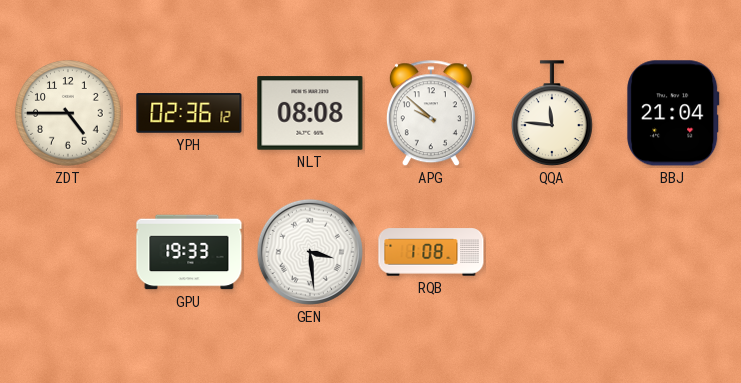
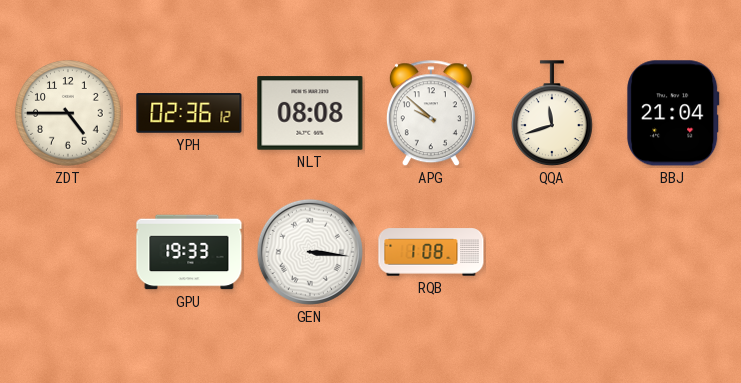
QQA: 11:46 -> 11:42 (553, 114)
GEN: 3:29 -> 3:16 (310, 252)
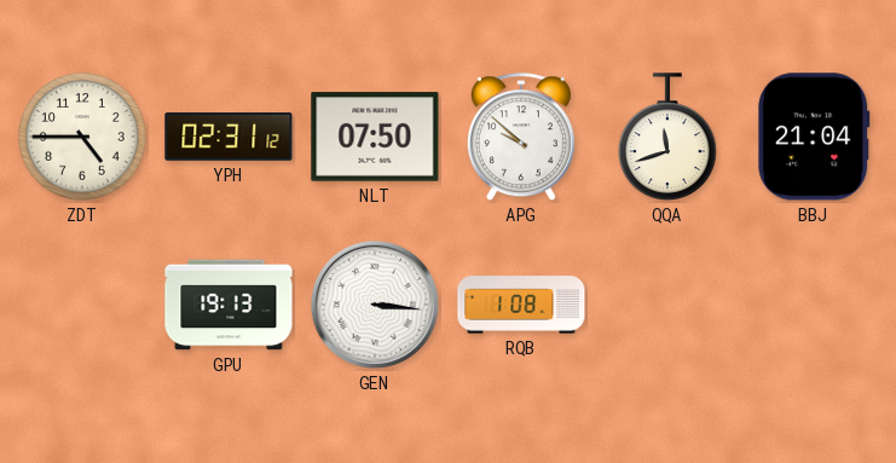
YPH: 02:36 -> 02:31 (229, 137)
NLT: 08:08 -> 07:50 (375, 137)
GPU: 19:33 -> 19:13 (229, 305)
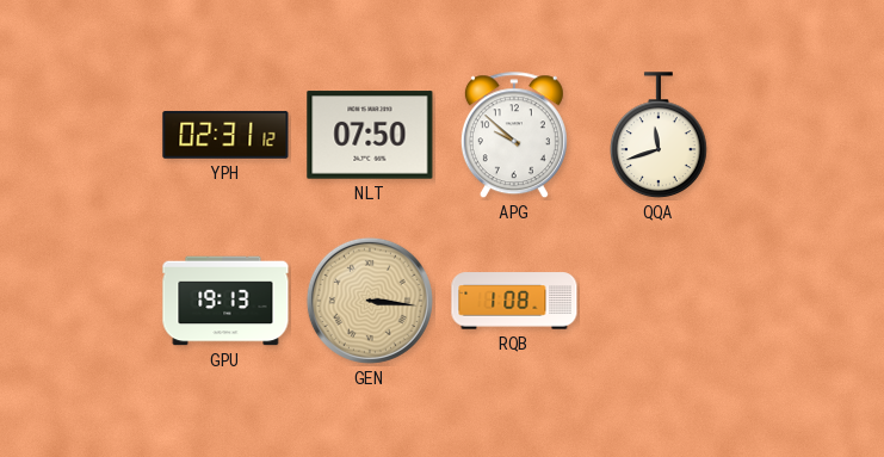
ZDT: 4:45 -> none (82, 137)
BBJ: 21:04 -> none (814, 137)
GEN dial: white -> champagne (370, 301)
